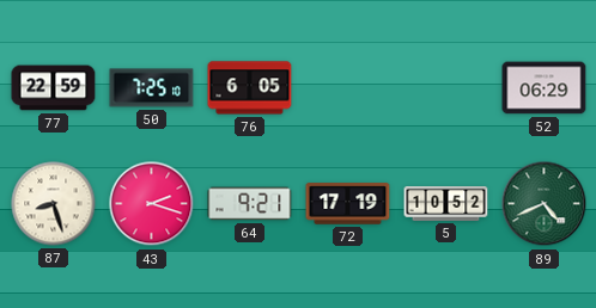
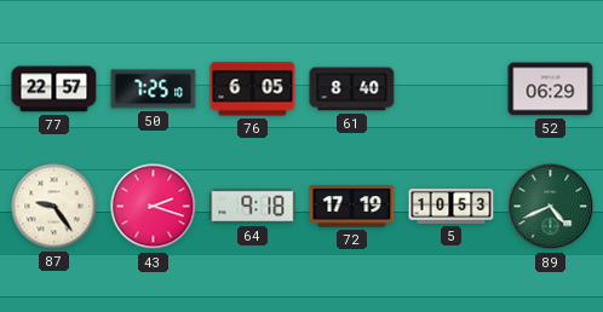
77: 22:59 -> 22:57 (54, 89)
61: none -> 8:40 (352, 89)
87: 8:27 -> 9:24 (54, 207)
64: 9:21 -> 9:18 (253, 207)
5: 10:52 -> 10:53 (452, 207)
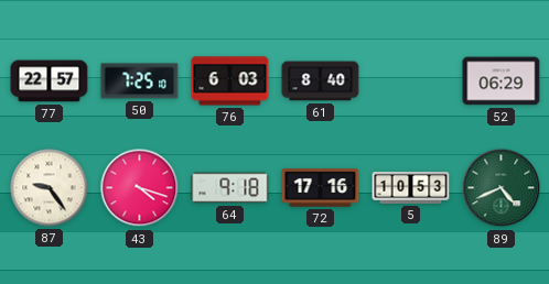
76: 6:05 -> 6:03 (230, 81)
43: 2:18 -> 4:18 (140, 188)
72: 17:19 -> 17:16 (321, 188)
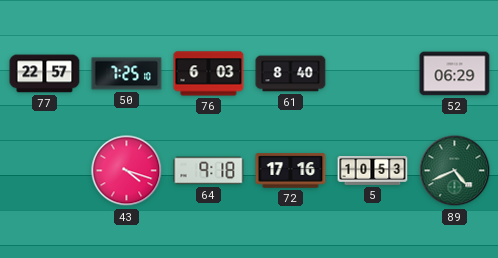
87: 9:24 -> none (50, 188)
